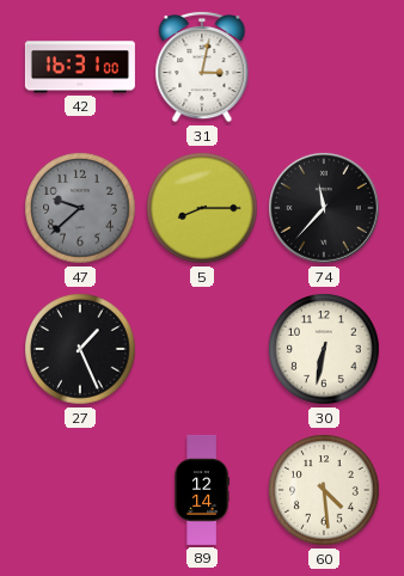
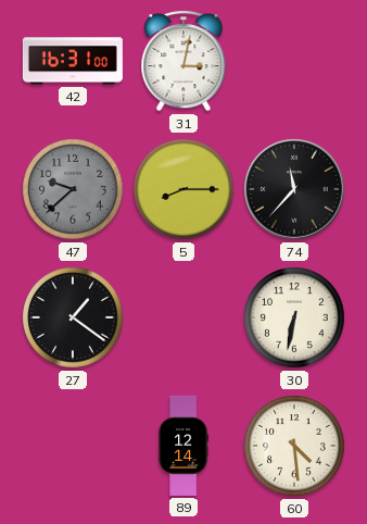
27: 1:26 -> 1:21 (73, 317)
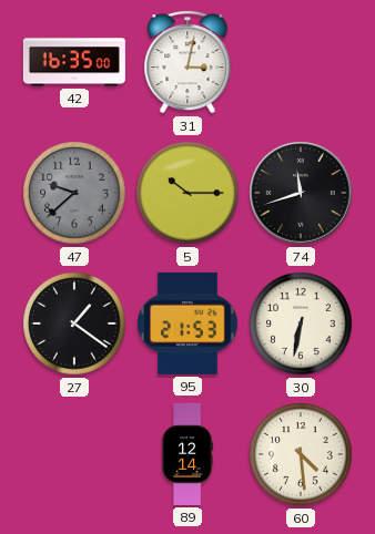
42: 16:31 -> 16:35 (74, 62)
5: 8:15 -> 10:15 (187, 193)
74: 11:37 -> 11:42 (302, 194)
95: none -> 21:53 (187, 324)
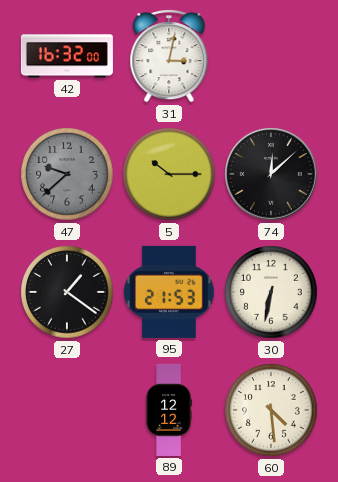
42: 16:35 -> 16:32 (67, 56)
74: 11:42 -> 12:08 (272, 175)
89: 12:14 -> 12:12 (169, 410)
